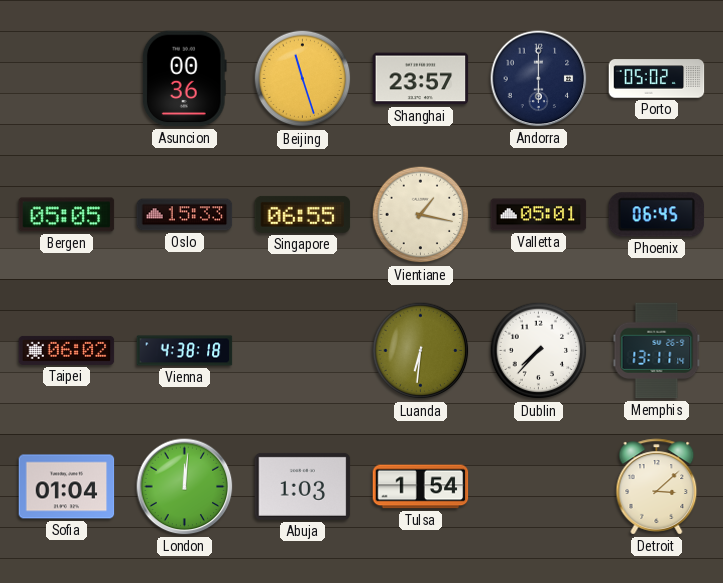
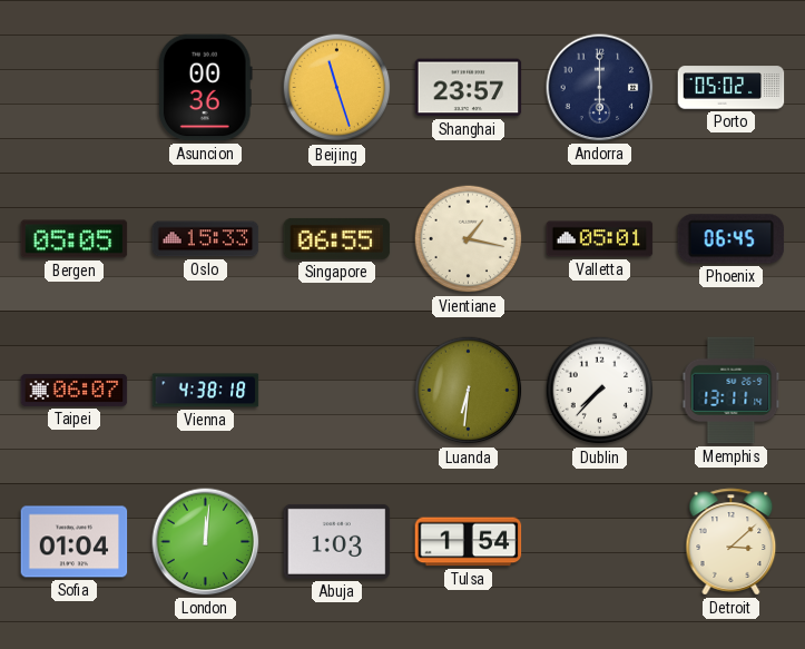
Taipei: 06:02 -> 06:07 (75, 390)
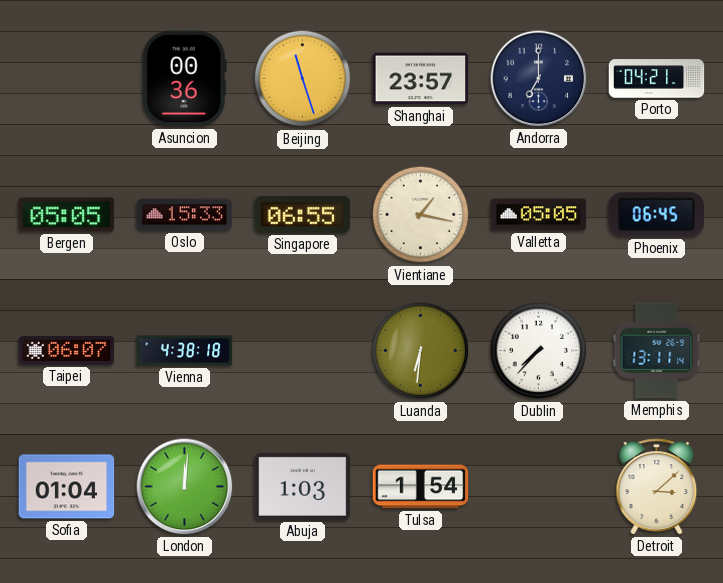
Andorra: 6:00 -> 7:00 (539, 79)
Porto: 05:02 -> 04:21 (657, 79)
Valletta: 05:01 -> 05:05 (539, 215)
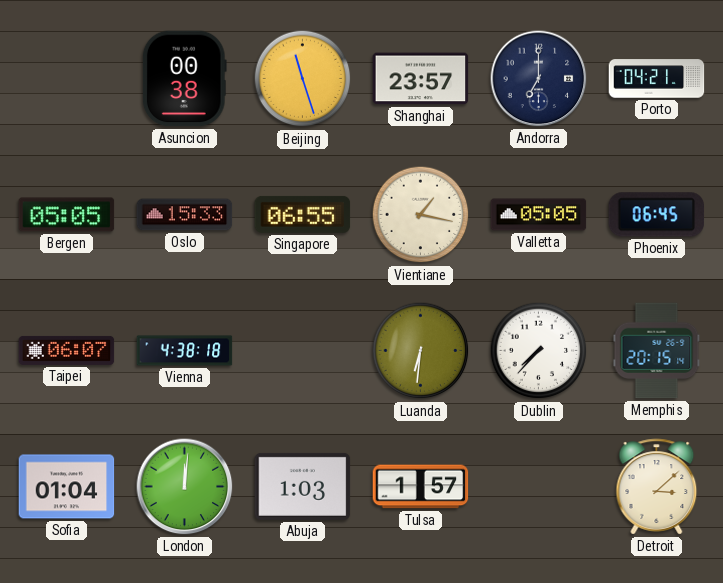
Asuncion: 00:36 -> 00:38 (184, 79)
Memphis: 13:11 -> 20:15 (657, 351)
Tulsa: 1:54 -> 1:57 (421, 487)
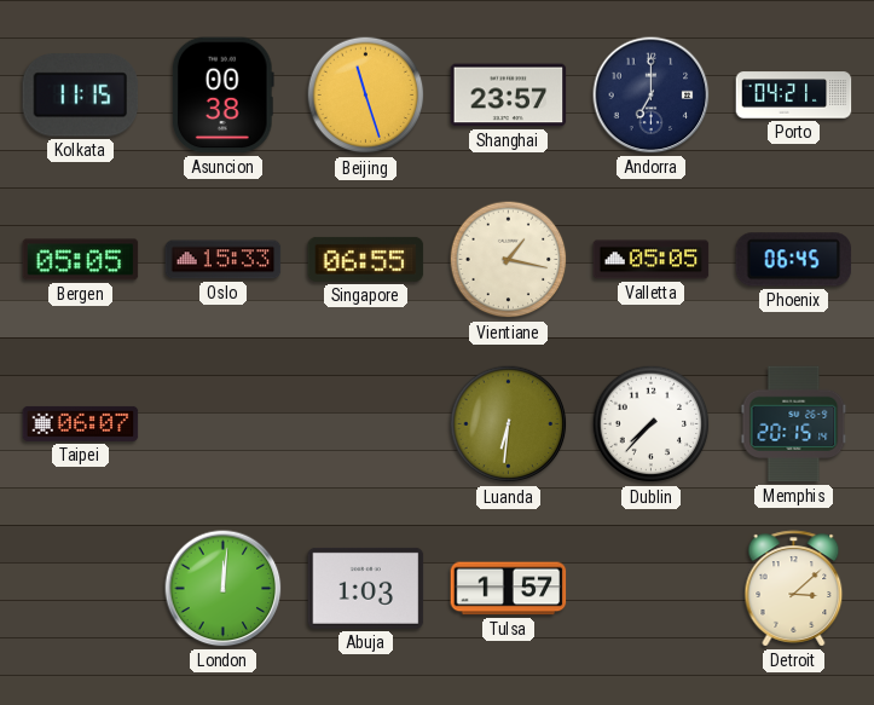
Kolkata: none -> 11:15 (81, 96)
Vienna: 4:38 -> none (185, 351)
Sofia: 01:04 -> none (67, 487)
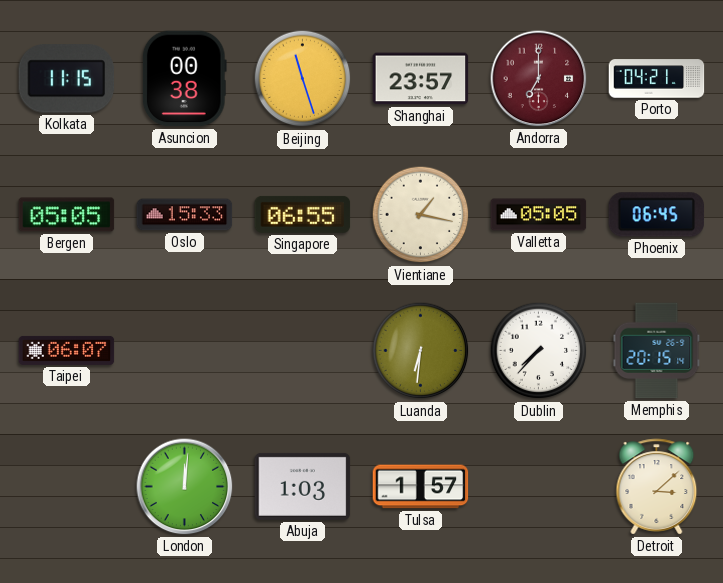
Andorra dial: navy -> burgundy (539, 79)
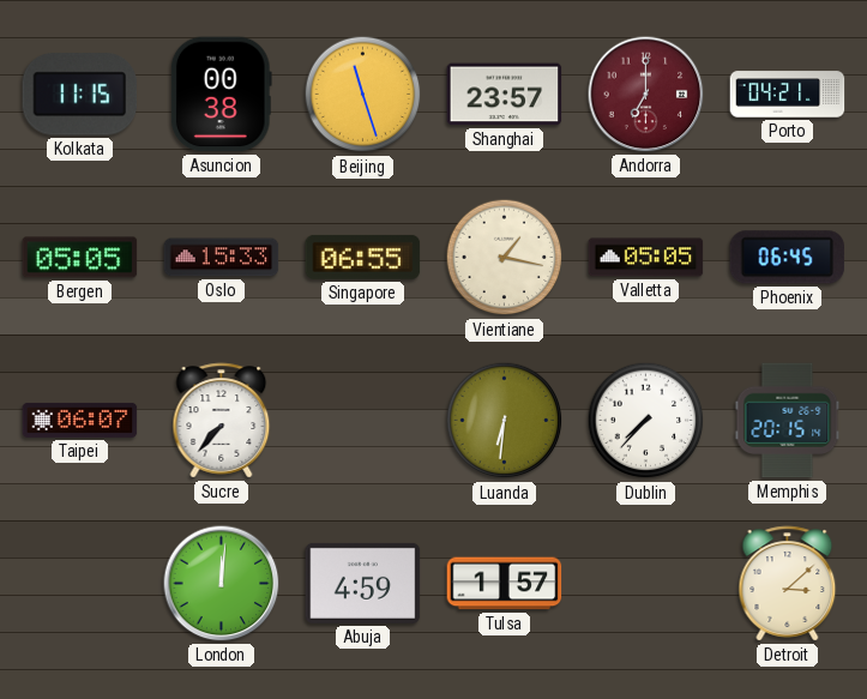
Sucre: none -> 7:37 (222, 421)
Abuja: 1:03 -> 4:59 (363, 583)
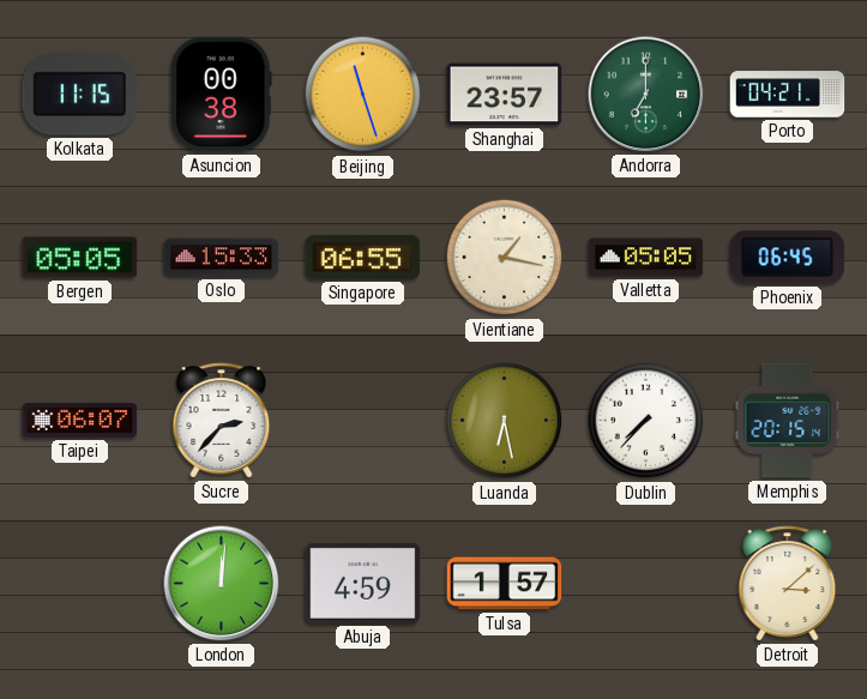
Andorra dial: burgundy -> green (646, 95)
Sucre: 7:37 -> 2:37 (222, 421)
Luanda: 6:31 -> 6:28 (505, 421)
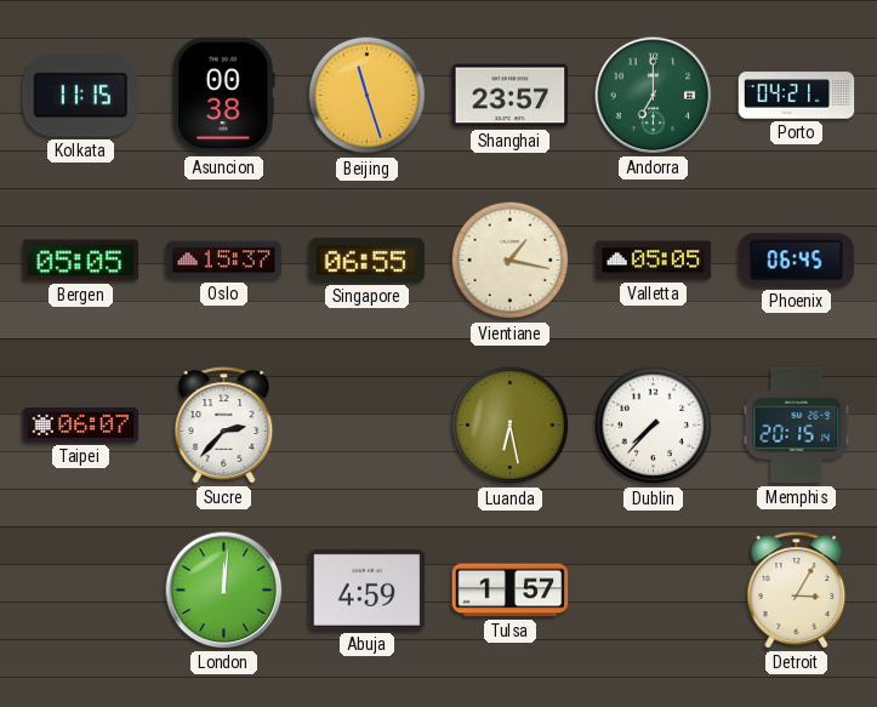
Oslo: 15:33 -> 15:37 (224, 261)
Detroit: 3:08 -> 3:05 (797, 591)
